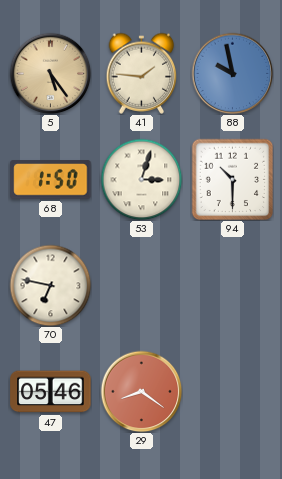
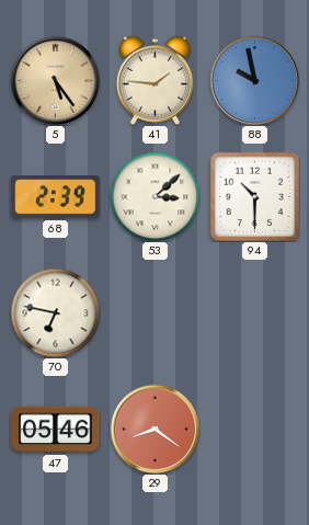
68: 1:50 -> 2:39 (56, 197)
53: 3:03 -> 3:08 (154, 196)
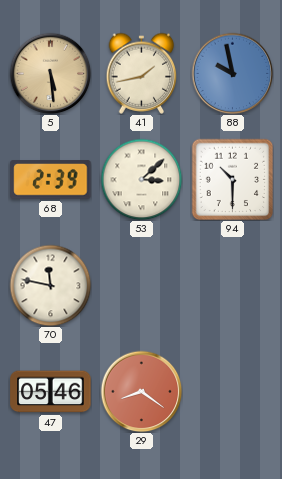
5: 5:24 -> 5:29 (50, 73)
41: 1:46 -> 1:43 (142, 73)
70: 6:47 -> 11:47 (50, 285)
